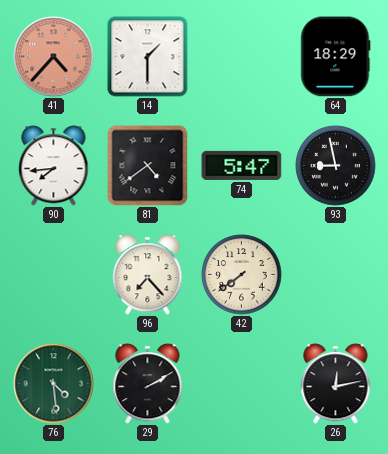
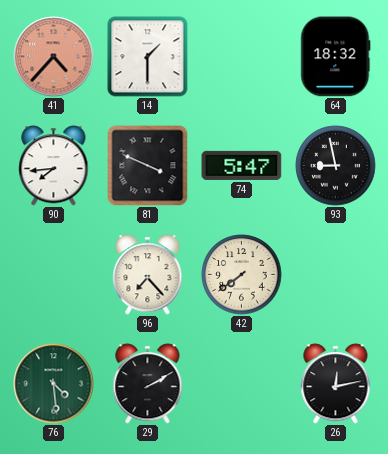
64: 18:29 -> 18:32 (336, 57)
81: 4:39 -> 3:49 (148, 166)
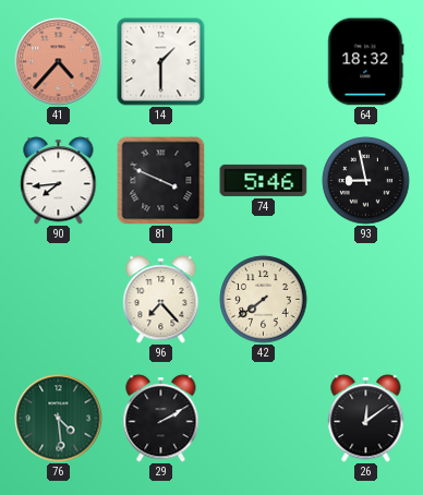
74: 5:47 -> 5:46 (264, 180)
26: 12:13 -> 12:09 (366, 419)
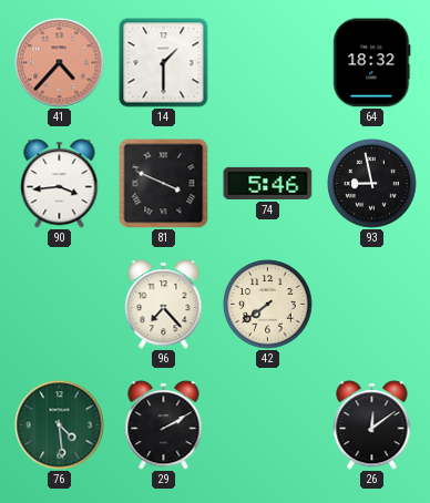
90: 7:44 -> 3:44 (60, 184)
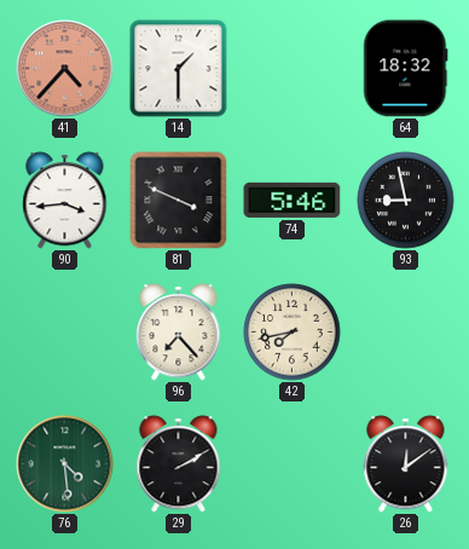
42: 7:39 -> 7:43 (293, 333)
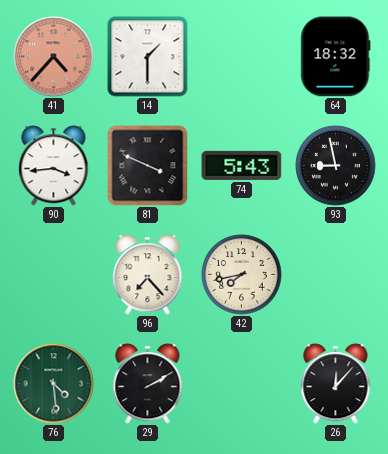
74: 5:46 -> 5:43 (242, 165)
26: 12:09 -> 12:07 (336, 384)
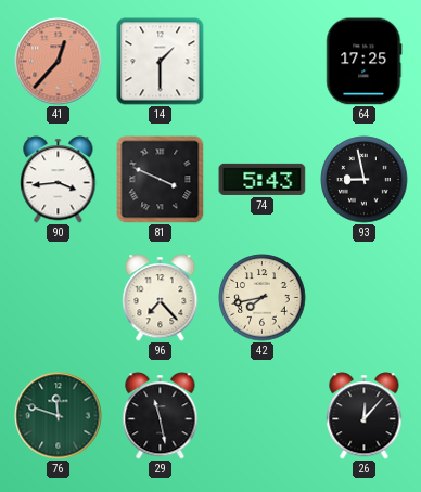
41: 4:37 -> 12:37 (59, 62)
64: 18:32 -> 17:25 (365, 62)
76: 4:29 -> 11:48 (59, 416)
29: 2:10 -> 11:28 (161, 416)
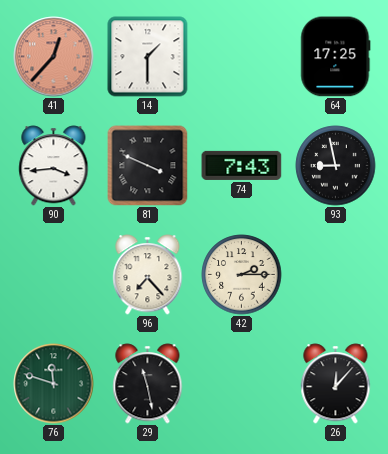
74: 5:43 -> 7:43 (242, 165)
42: 7:43 -> 2:15 (242, 275)
